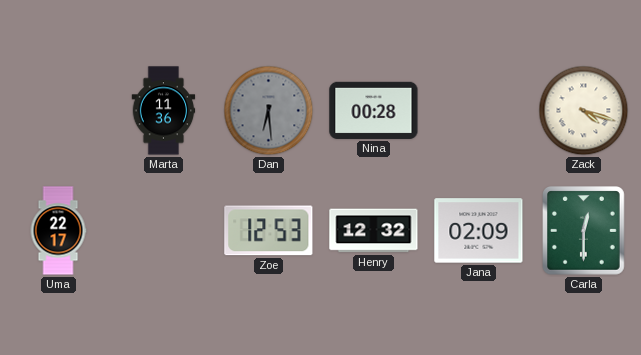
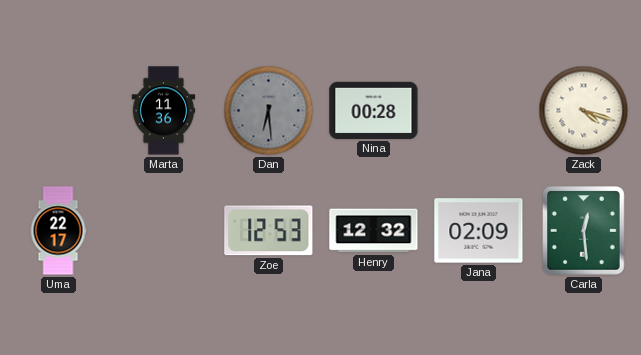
Carla: 12:30 -> 12:29 (584, 231)
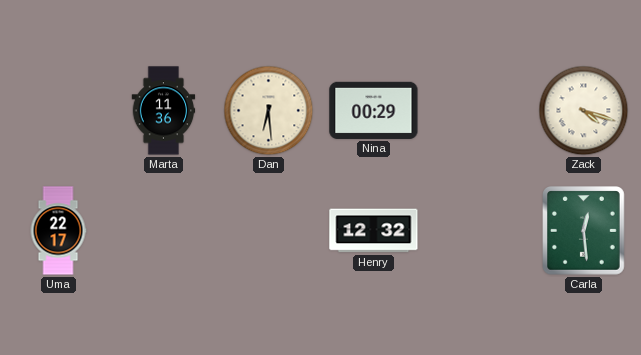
Dan dial: grey -> cream (269, 111)
Nina: 00:28 -> 00:29 (374, 110)
Zoe: 12:53 -> none (269, 231)
Jana: 02:09 -> none (479, 231)
